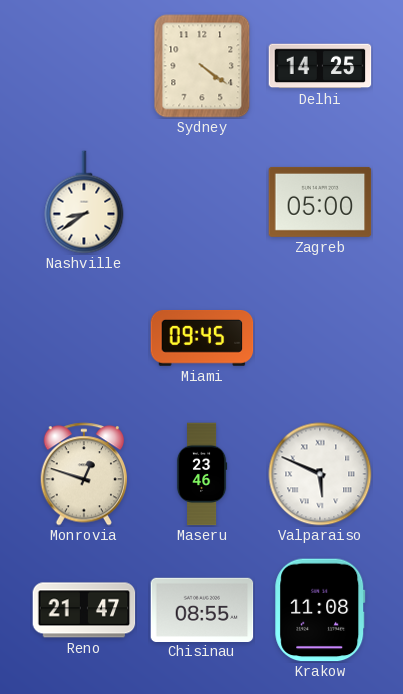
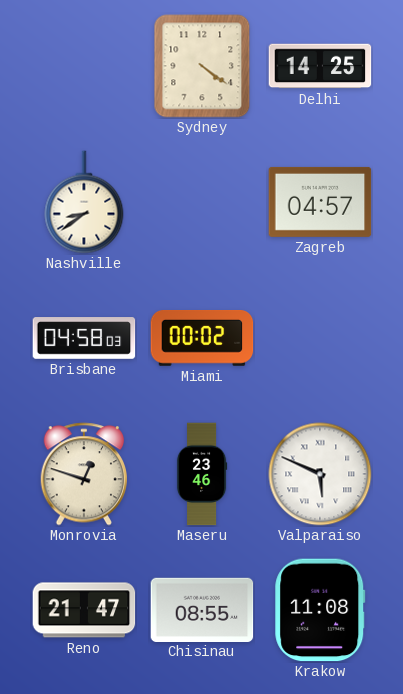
Zagreb: 05:00 -> 04:57 (320, 202)
Brisbane: none -> 04:58 (84, 338)
Miami: 09:45 -> 00:02 (202, 339)
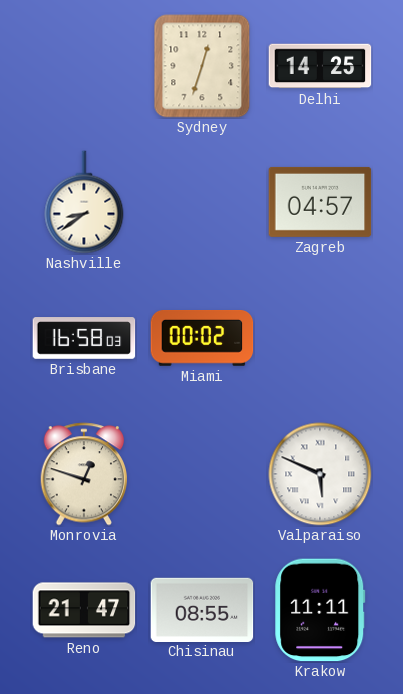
Sydney: 4:21 -> 12:33 (202, 66)
Brisbane: 04:58 -> 16:58 (84, 338)
Maseru: 23:46 -> none (202, 474)
Krakow: 11:08 -> 11:11 (320, 610)
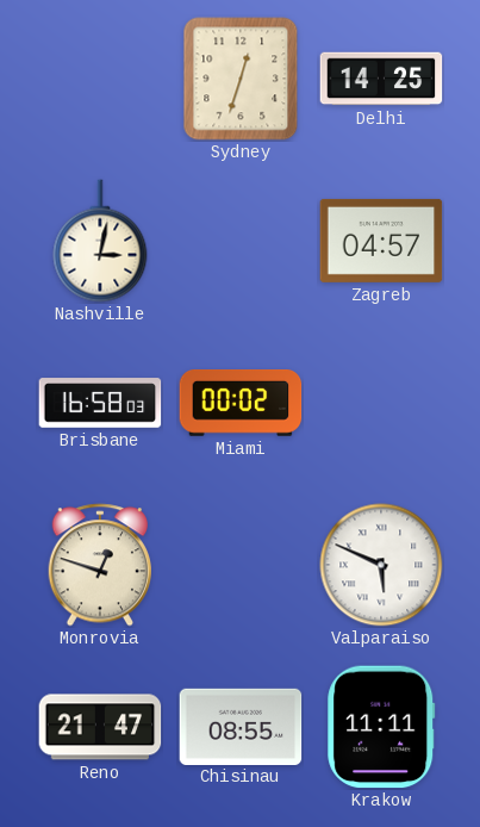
Nashville: 8:39 -> 3:02 (100, 241)
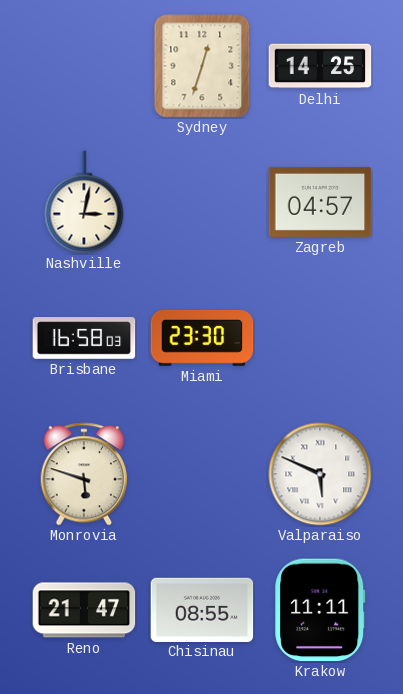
Miami: 00:02 -> 23:30 (202, 339)
Monrovia: 12:48 -> 5:48 (83, 474)
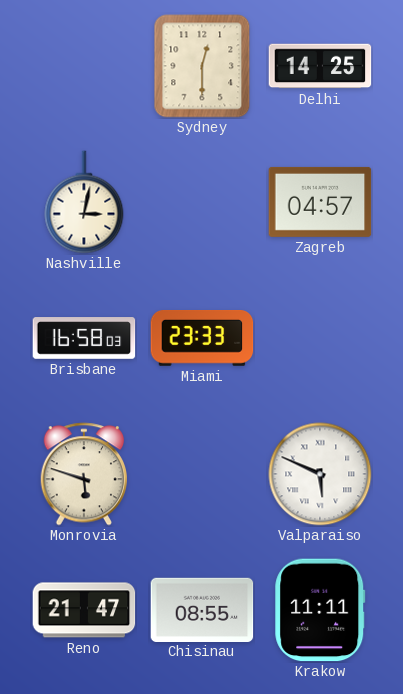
Sydney: 12:33 -> 12:30 (202, 66)
Miami: 23:30 -> 23:33 (202, 339)
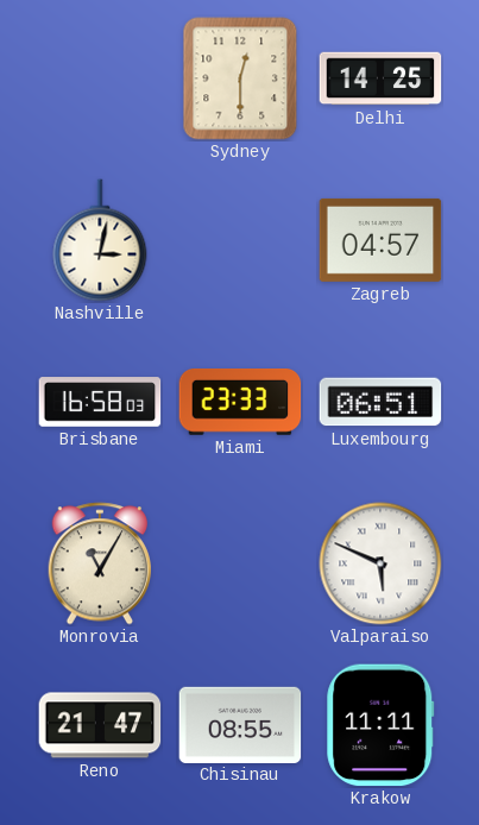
Luxembourg: none -> 06:51 (380, 402)
Monrovia: 5:48 -> 11:05 (99, 563)
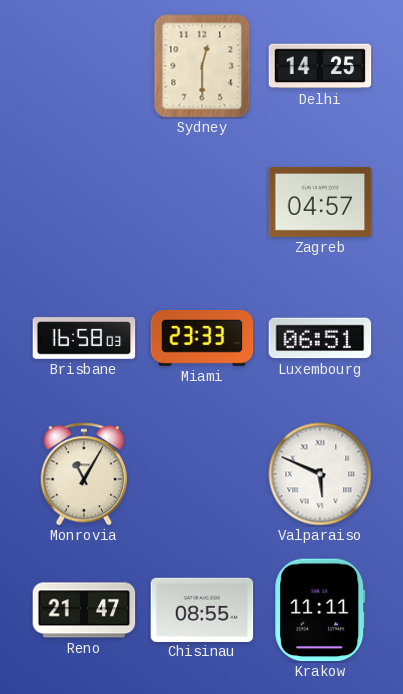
Nashville: 3:02 -> none (100, 240)
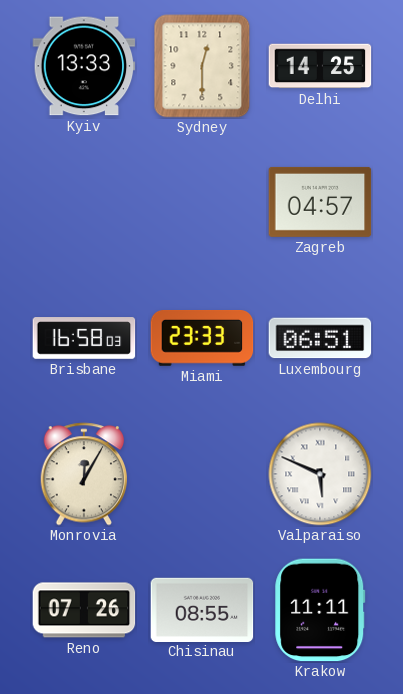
Kyiv: none -> 13:33 (84, 66)
Monrovia: 11:05 -> 12:05 (83, 474)
Reno: 21:47 -> 07:26 (84, 610)
